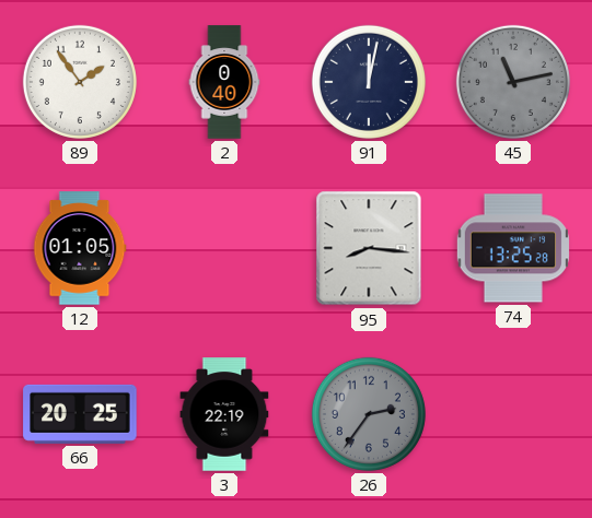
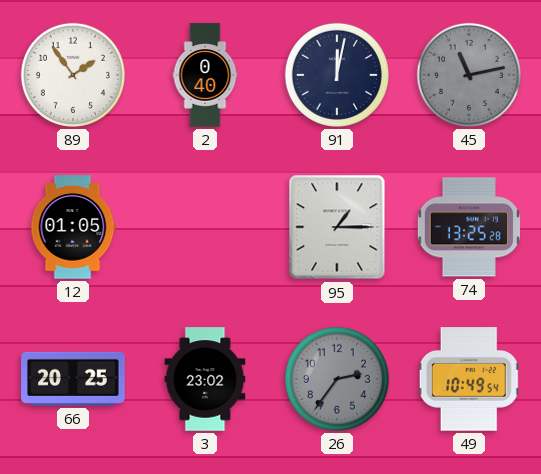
95: 8:16 -> 1:15 (337, 227)
3: 22:19 -> 23:02 (205, 379)
49: none -> 10:49 (469, 379)
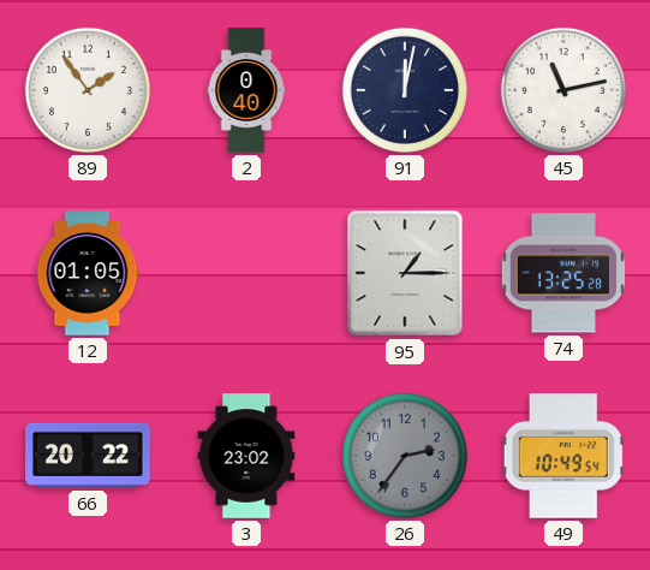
45 dial: grey -> white (563, 90)
66: 20:25 -> 20:22 (88, 456)
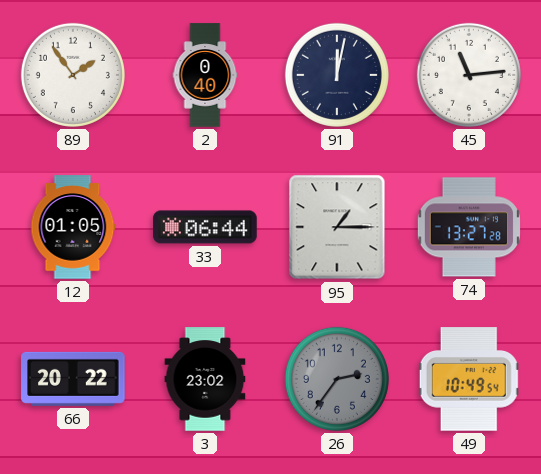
45: 11:13 -> 11:14 (469, 75)
33: none -> 06:44 (205, 227)
74: 13:25 -> 13:27 (469, 227)
